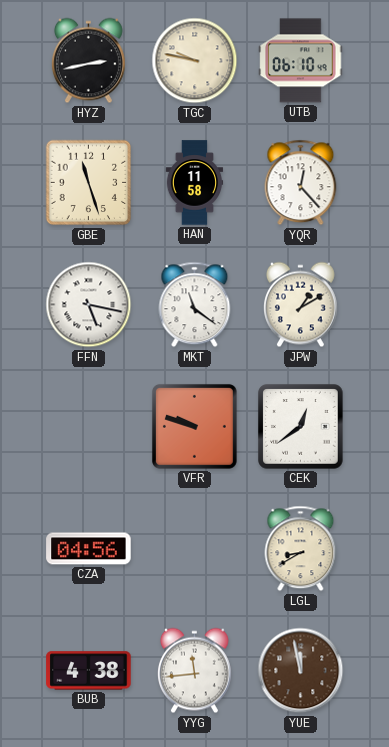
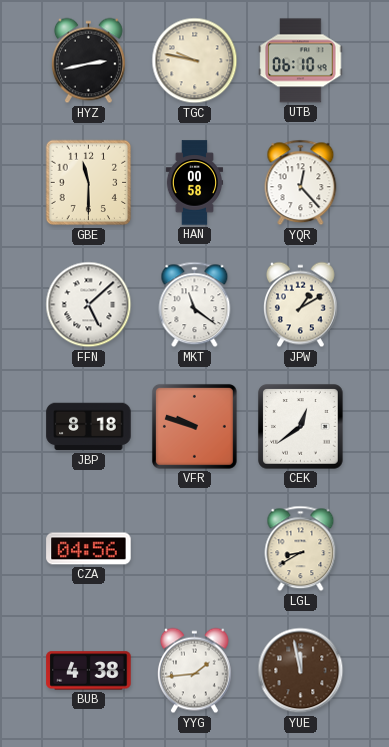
GBE: 11:27 -> 11:30 (89, 183)
HAN: 11:58 -> 00:58 (195, 183)
FFN: 5:17 -> 5:08 (89, 305)
JBP: none -> 8:18 (89, 427)
YYG: 11:44 -> 1:44 (194, 671)
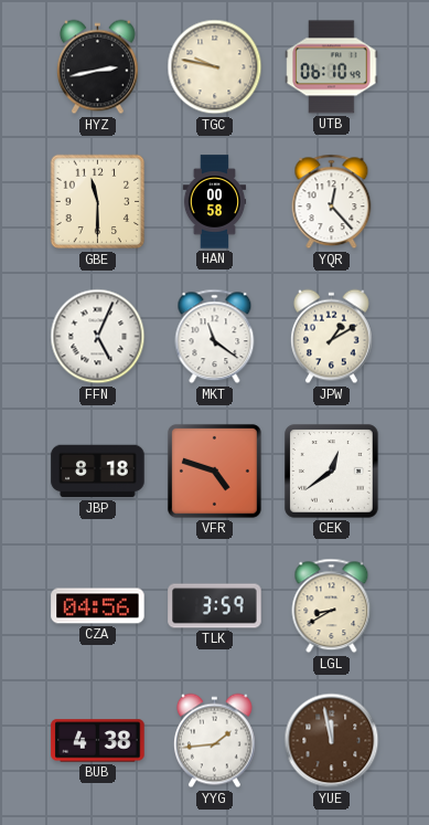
FFN: 5:08 -> 5:04 (98, 337)
VFR: 9:48 -> 4:48 (214, 470)
TLK: none -> 3:59 (215, 606)
